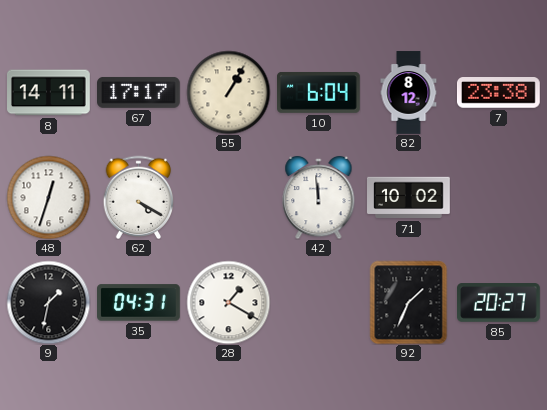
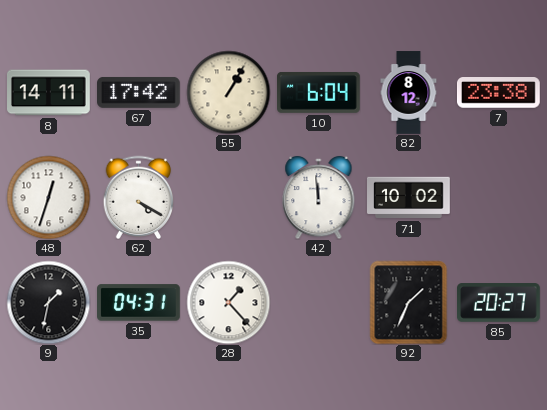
67: 17:17 -> 17:42 (139, 92)
28: 1:20 -> 1:23 (228, 302)
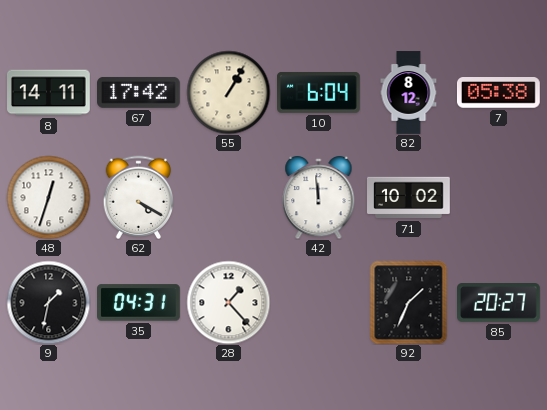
7: 23:38 -> 05:38 (499, 93)
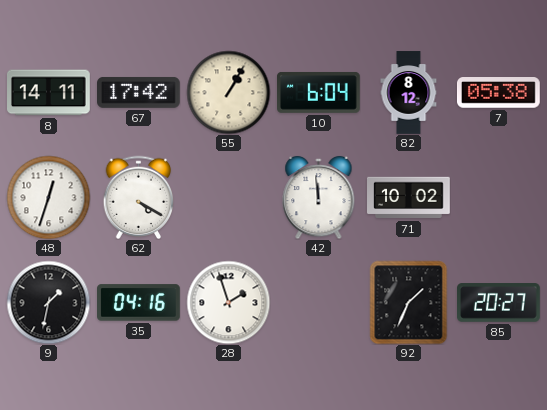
35: 04:31 -> 04:16 (139, 303)
28: 1:23 -> 1:57 (228, 302)
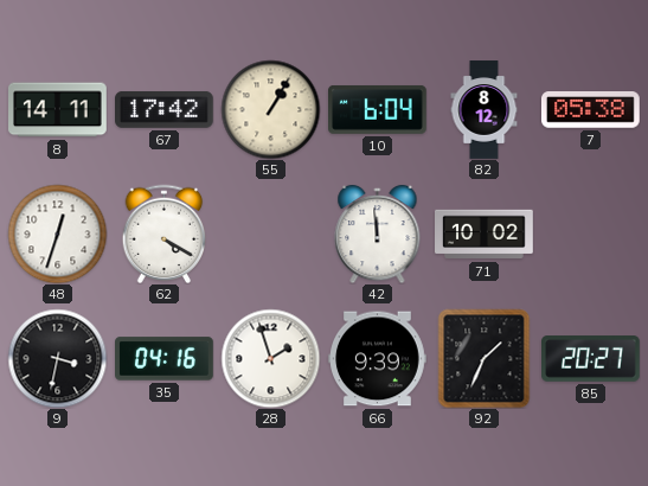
9: 1:32 -> 3:32 (57, 358)
66: none -> 9:39 (378, 359)
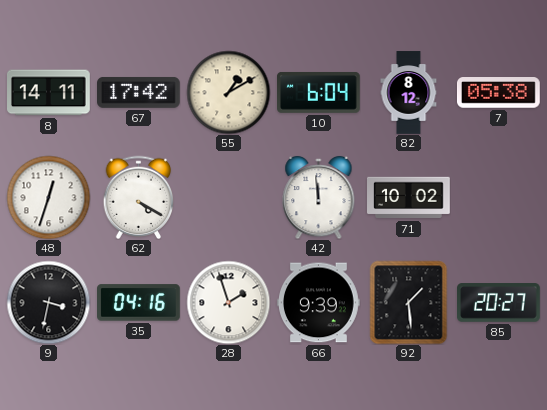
55: 1:05 -> 1:10 (228, 92)
92: 1:34 -> 1:29 (409, 302)
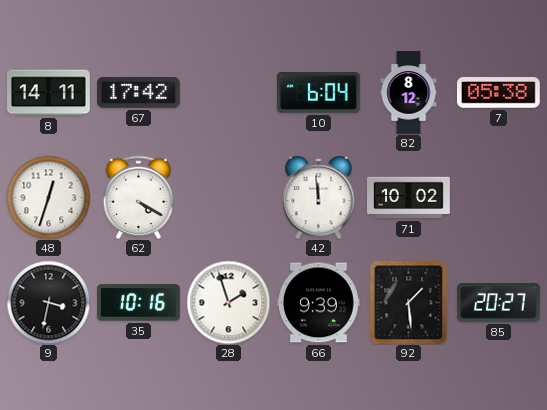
55: 1:10 -> none (228, 92)
35: 04:16 -> 10:16 (139, 303)
